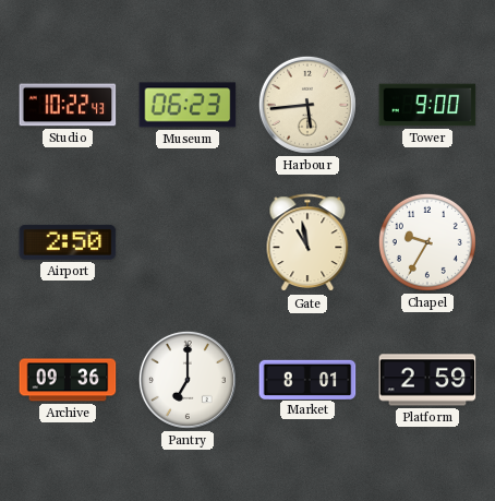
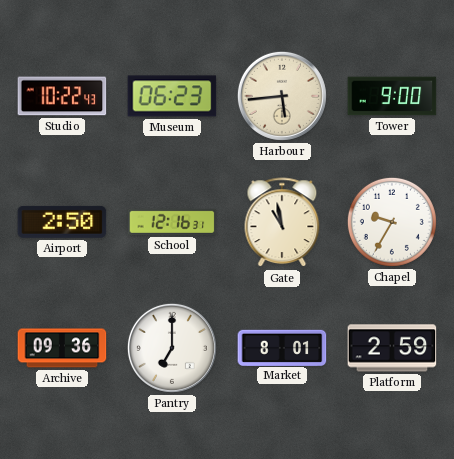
School: none -> 12:16 (172, 222)
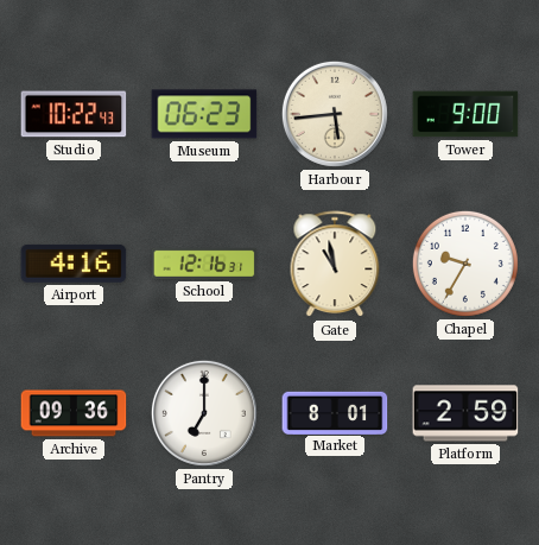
Airport: 2:50 -> 4:16 (74, 264)
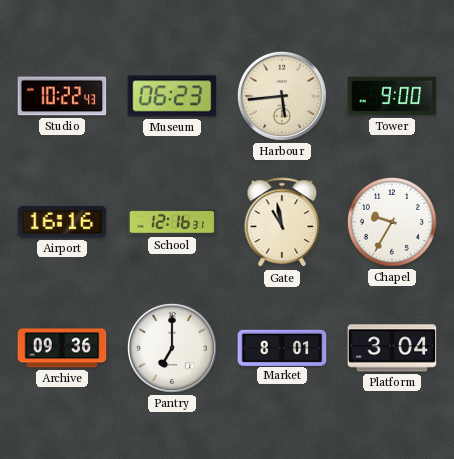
Airport: 4:16 -> 16:16 (62, 222)
Platform: 2:59 -> 3:04 (392, 348)
